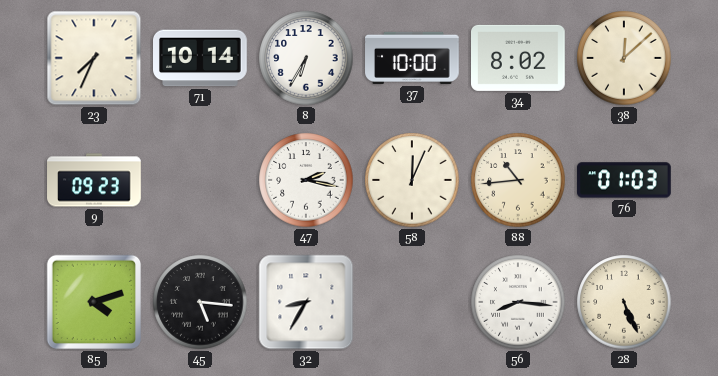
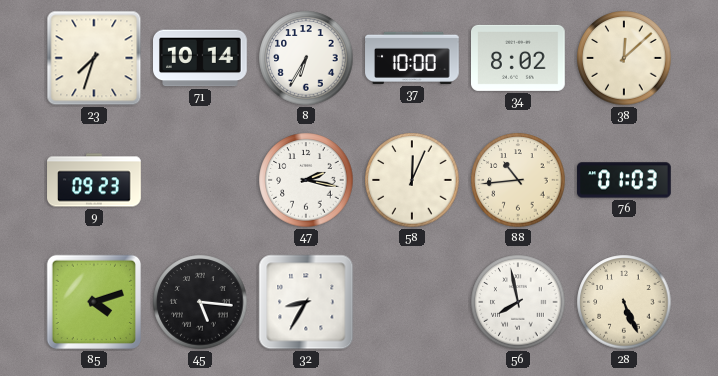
23: 7:34 -> 7:33 (94, 58)
56: 8:16 -> 7:58 (518, 302)
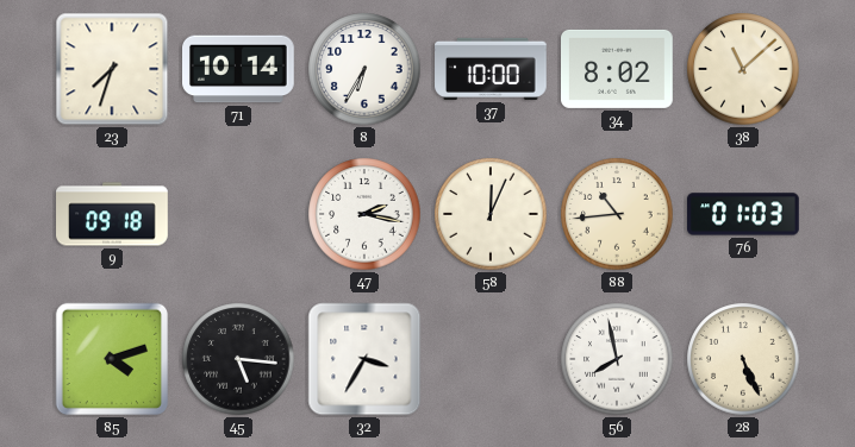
38: 12:08 -> 11:08 (743, 69)
9: 09:23 -> 09:18 (112, 214)
32: 8:35 -> 3:35 (364, 359)
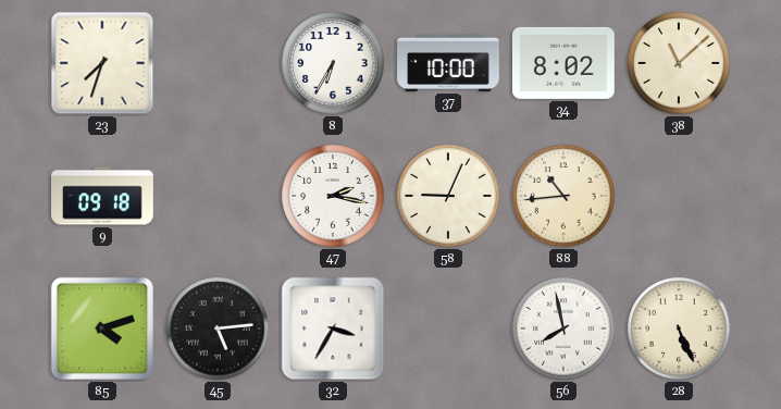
71: 10:14 -> none (238, 69)
58: 12:04 -> 9:04 (448, 196)
76: 01:03 -> none (743, 214)
45: 5:16 -> 5:14 (218, 329)
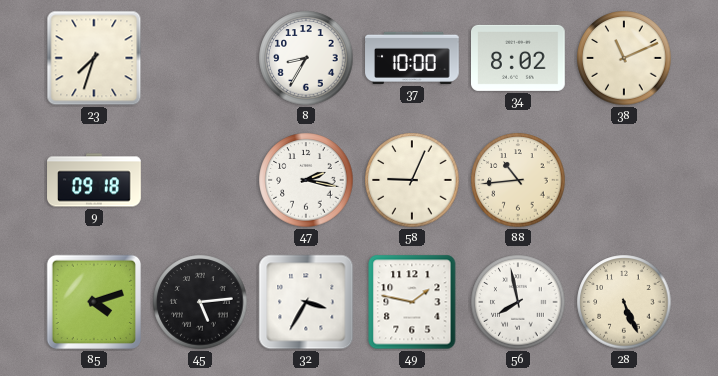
8: 6:35 -> 8:35 (306, 58)
38: 11:08 -> 11:11 (624, 58)
49: none -> 1:47 (412, 302)
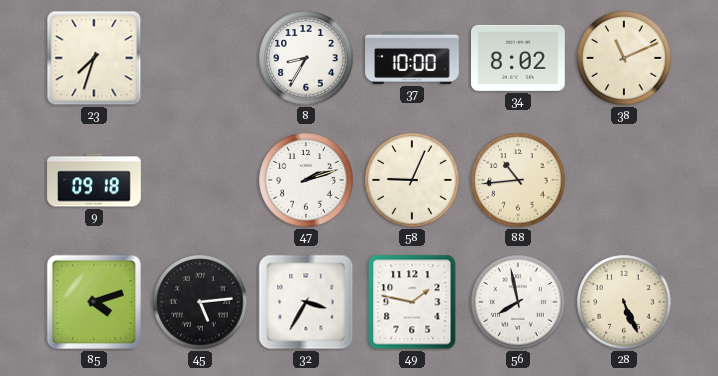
47: 2:17 -> 2:12 (306, 180)
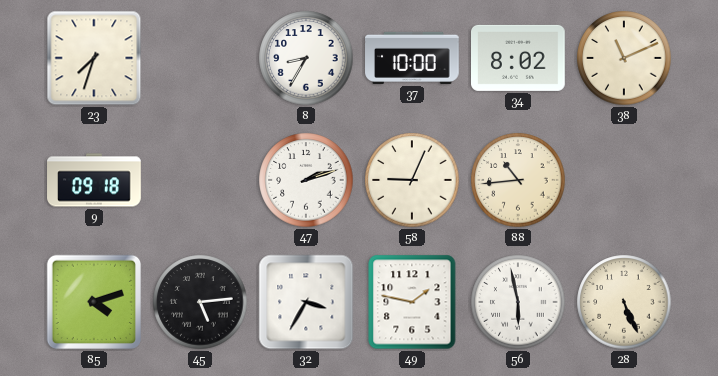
56: 7:58 -> 5:58 (518, 302)
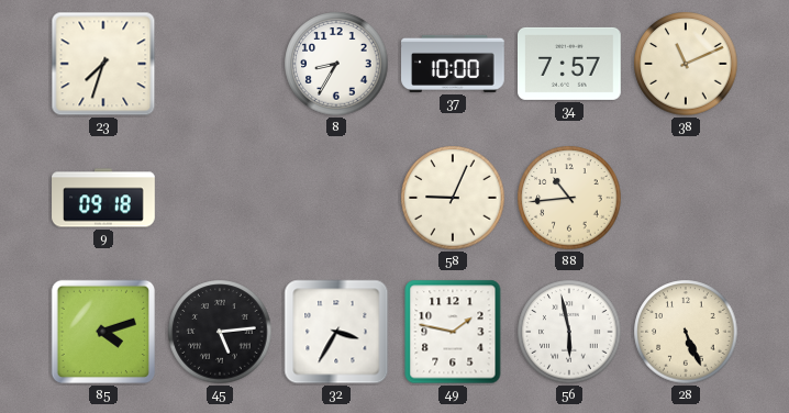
34: 8:02 -> 7:57 (570, 64)
47: 2:12 -> none (306, 180)
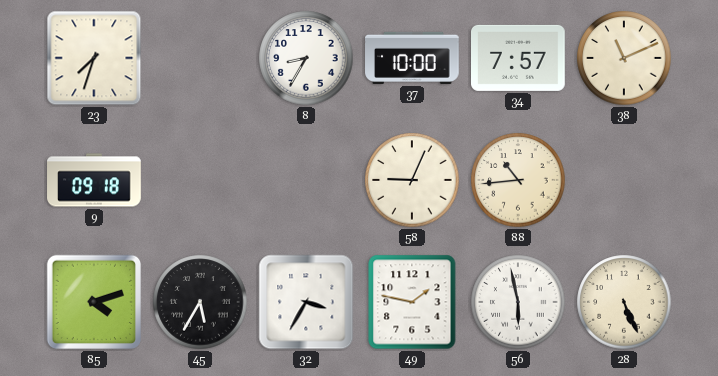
45: 5:14 -> 5:35 (200, 302)
